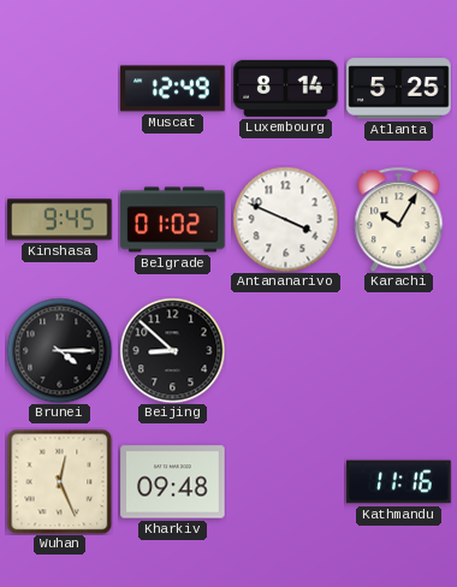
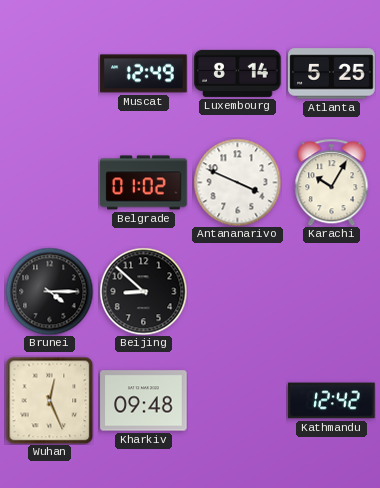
Kinshasa: 9:45 -> none (60, 220)
Kathmandu: 11:16 -> 12:42 (332, 401)
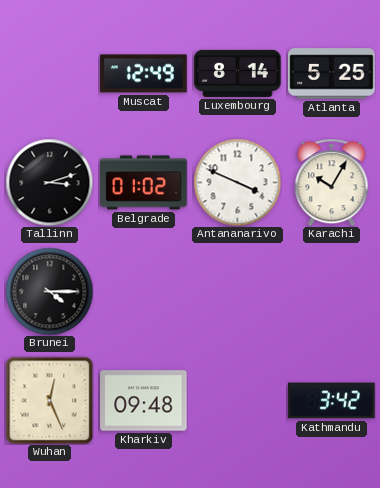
Tallinn: none -> 3:12 (49, 182)
Beijing: 8:52 -> none (143, 291)
Kathmandu: 12:42 -> 3:42 (332, 401)
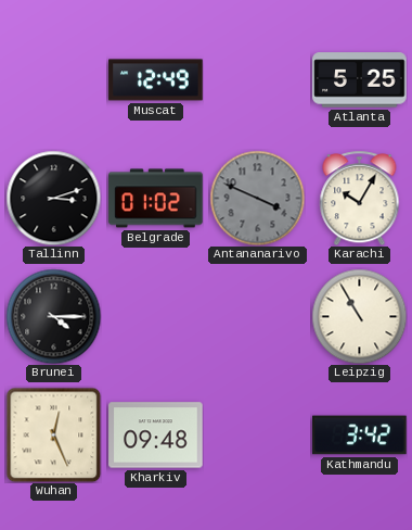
Luxembourg: 8:14 -> none (238, 73)
Antananarivo dial: white -> grey (257, 198)
Leipzig: none -> 10:55 (359, 316)
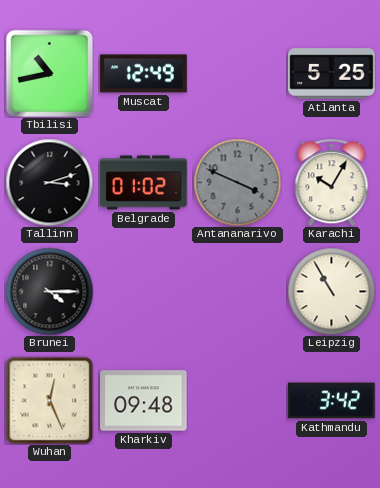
Tbilisi: none -> 10:43 (49, 73)
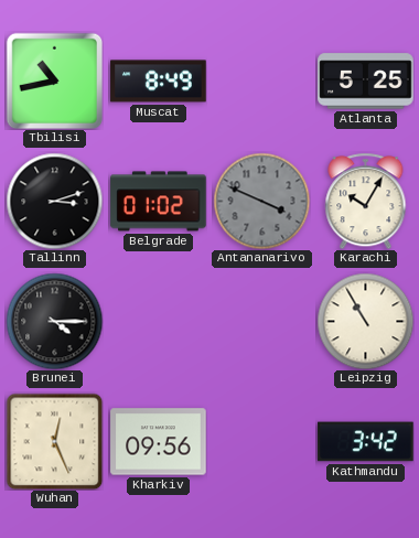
Muscat: 12:49 -> 8:49 (159, 82)
Kharkiv: 09:48 -> 09:56 (159, 442)
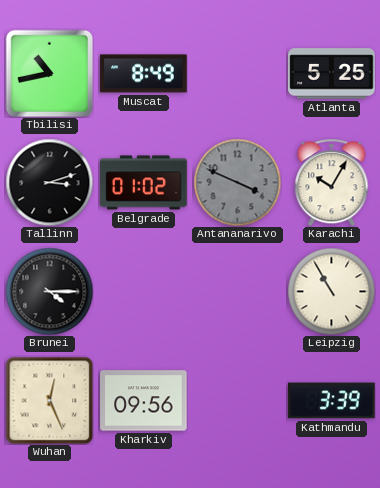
Kathmandu: 3:42 -> 3:39 (332, 401)
